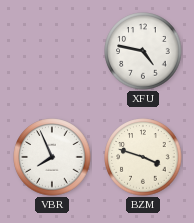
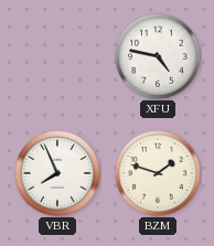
BZM: 3:48 -> 1:48 (158, 173)
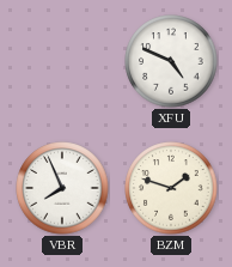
XFU: 4:47 -> 4:49 (171, 61)
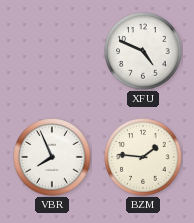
BZM: 1:48 -> 1:46 (143, 157)
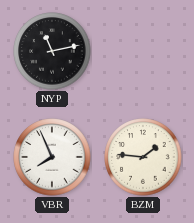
NYP: none -> 11:13 (52, 51)
XFU: 4:49 -> none (143, 51)
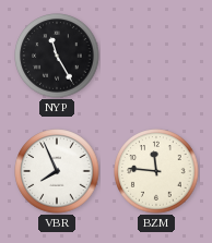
NYP: 11:13 -> 11:25 (57, 56)
BZM: 1:46 -> 11:46 (156, 171)
